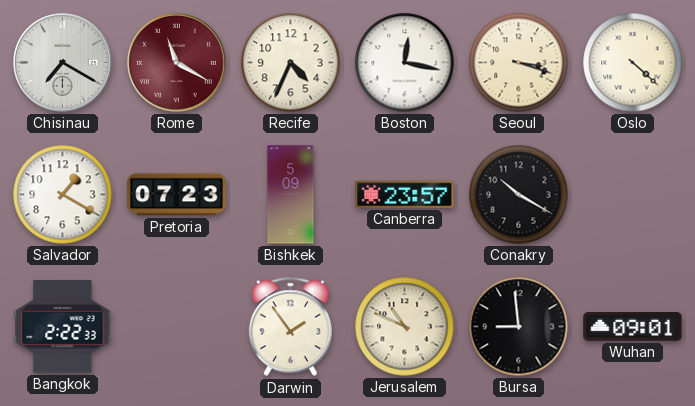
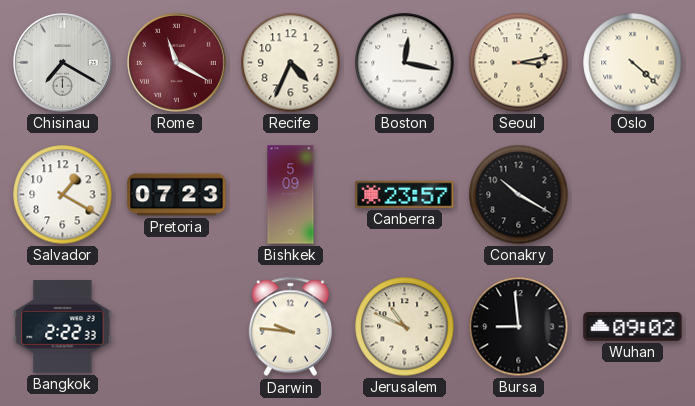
Seoul: 3:18 -> 3:13 (519, 63)
Darwin: 1:54 -> 9:46 (290, 327)
Wuhan: 09:01 -> 09:02 (633, 327)
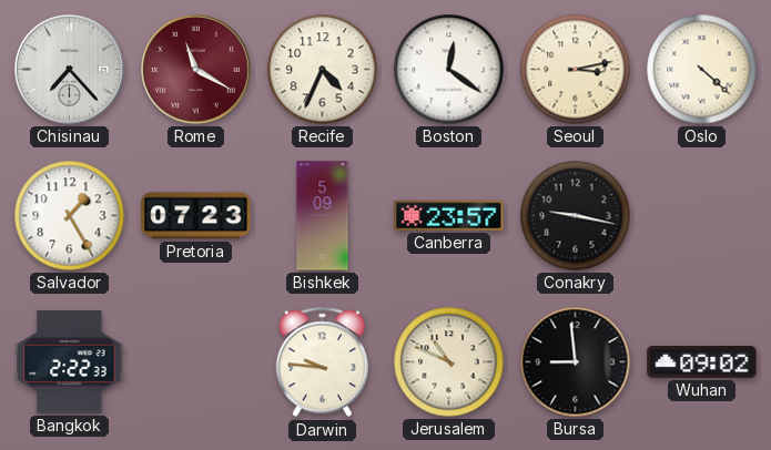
Chisinau: 7:20 -> 7:23 (70, 70)
Boston: 12:17 -> 12:21 (449, 70)
Salvador: 1:20 -> 1:25 (70, 216)
Conakry: 10:20 -> 9:17 (576, 216)
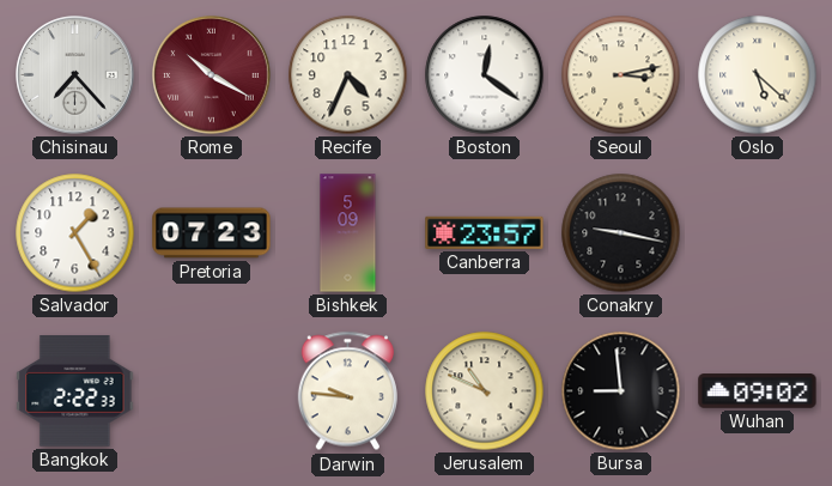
Rome: 11:20 -> 10:20 (212, 75)
Oslo: 4:22 -> 5:22 (758, 75)
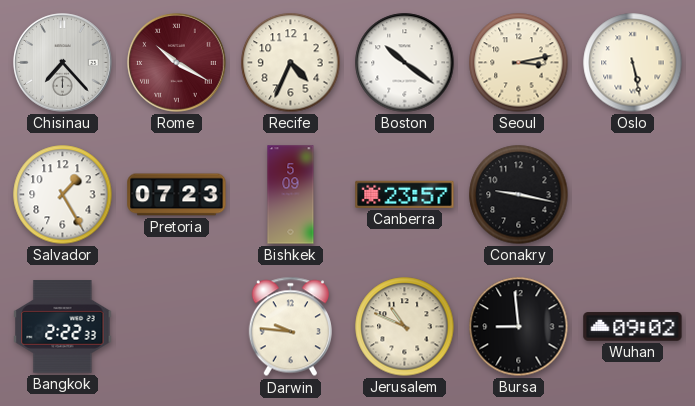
Boston: 12:21 -> 10:21 (405, 63)
Oslo: 5:22 -> 5:28 (633, 63)
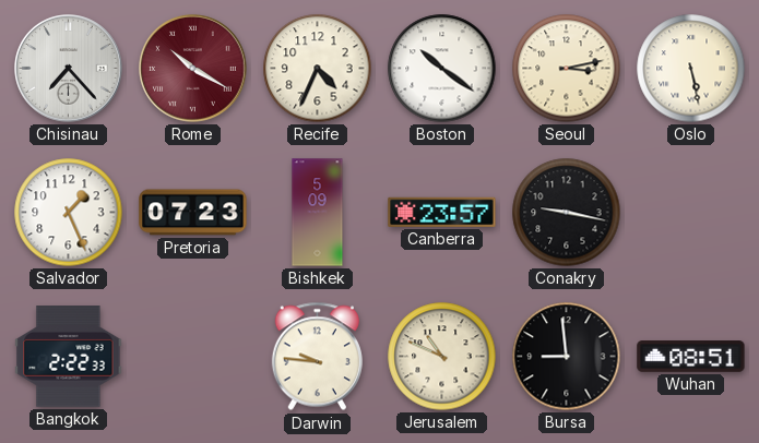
Salvador: 1:25 -> 1:26 (69, 213)
Wuhan: 09:02 -> 08:51 (691, 357)
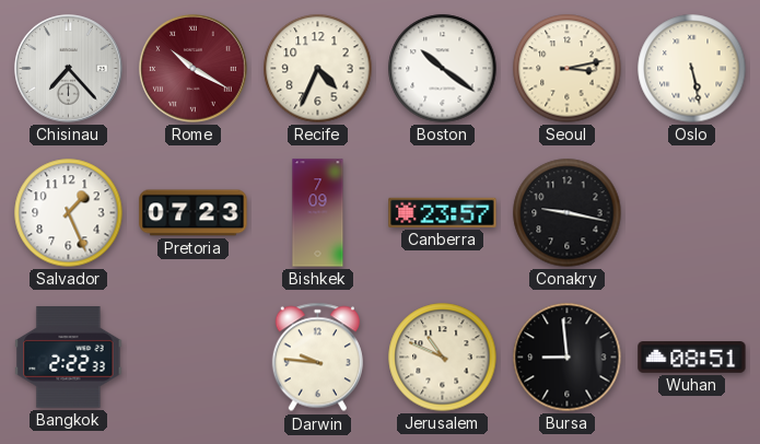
Bishkek: 5:09 -> 7:09 (318, 213)
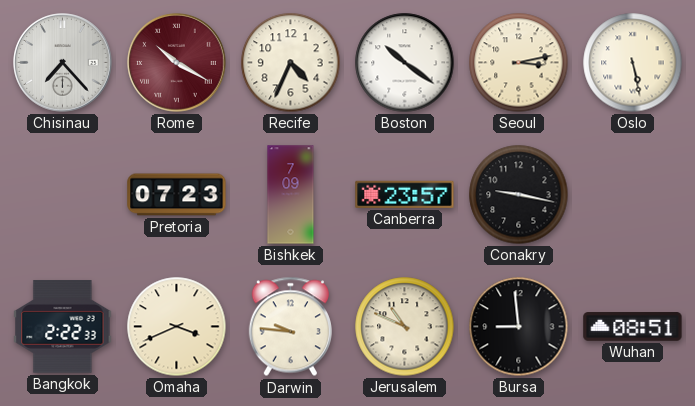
Salvador: 1:26 -> none (69, 213)
Omaha: none -> 3:41 (177, 327)
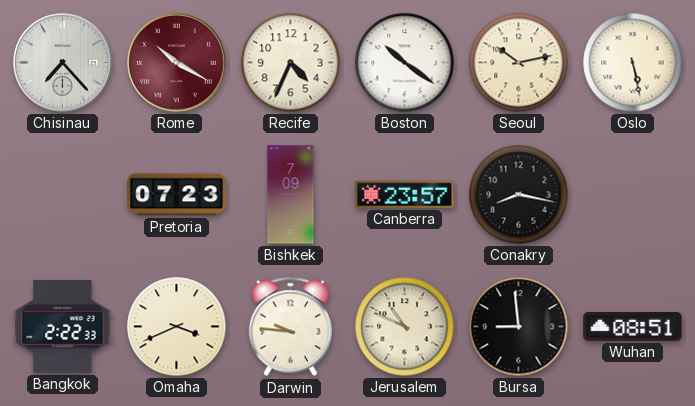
Seoul: 3:13 -> 10:13 (519, 63)
Conakry: 9:17 -> 8:17 (519, 195)
